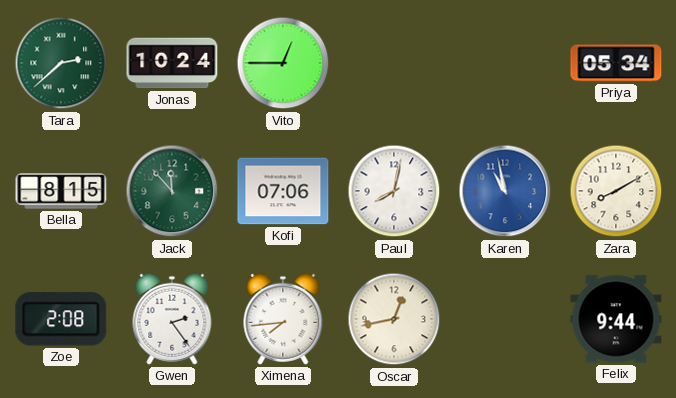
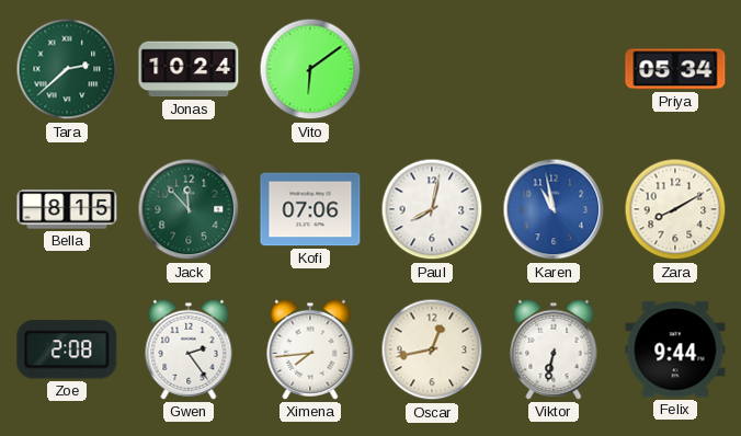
Vito: 12:45 -> 6:09 (310, 69)
Viktor: none -> 6:32 (554, 349)
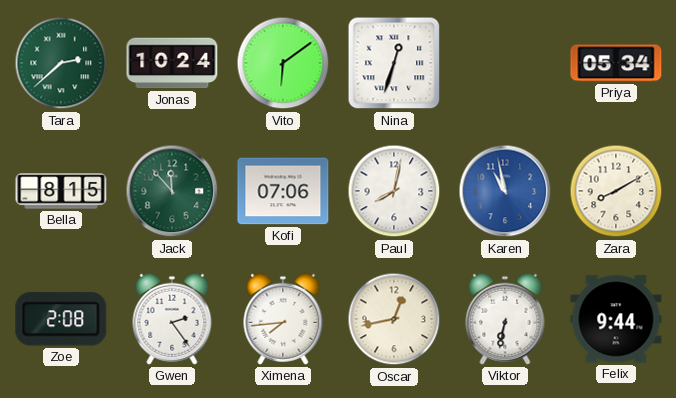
Nina: none -> 12:33 (394, 63)
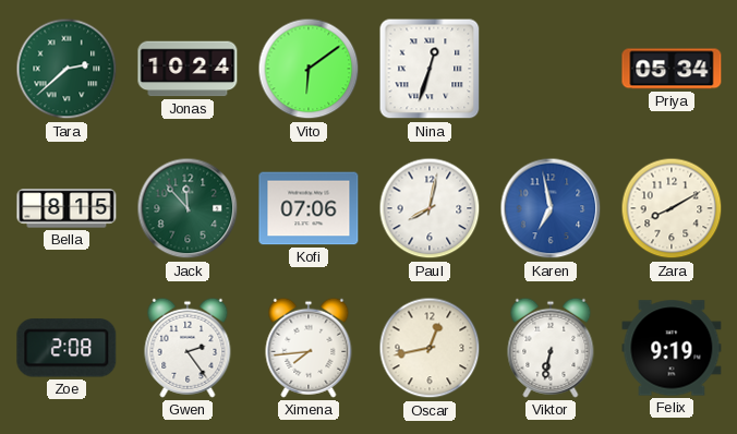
Karen: 10:58 -> 6:58 (551, 208)
Felix: 9:44 -> 9:19 (672, 348)
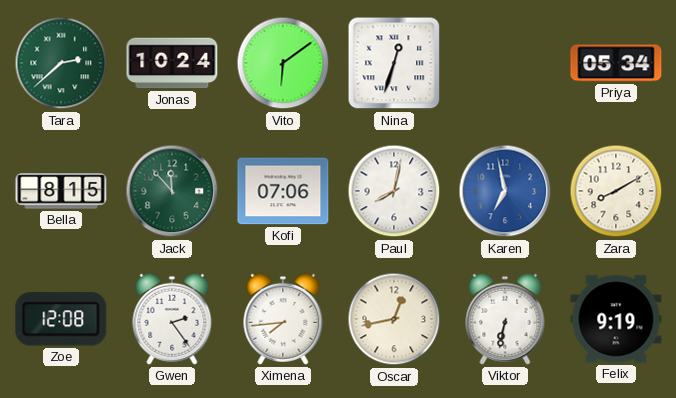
Zoe: 2:08 -> 12:08 (61, 319)
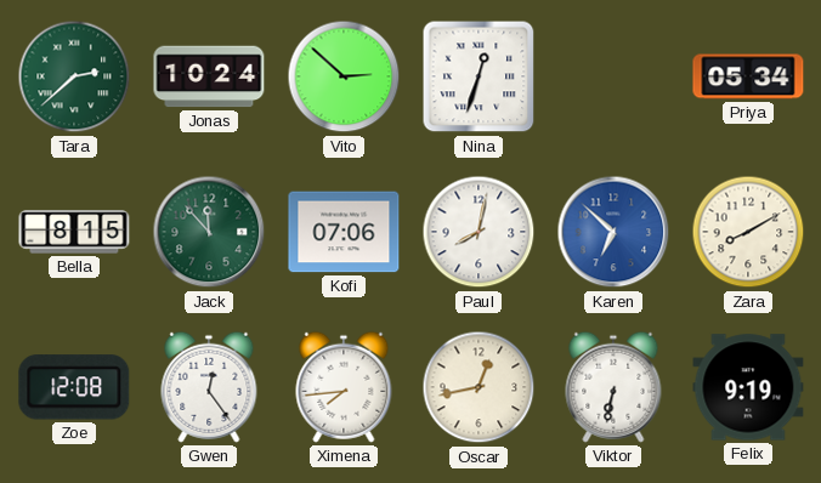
Vito: 6:09 -> 2:52 (344, 76)
Karen: 6:58 -> 6:52 (613, 232)
Gwen: 2:24 -> 12:24 (209, 387)
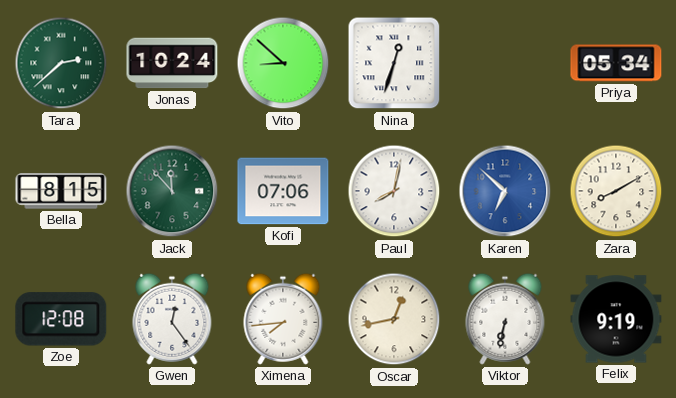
Vito: 2:52 -> 8:52 (283, 63)
